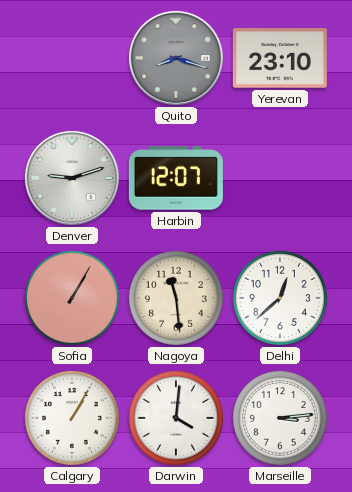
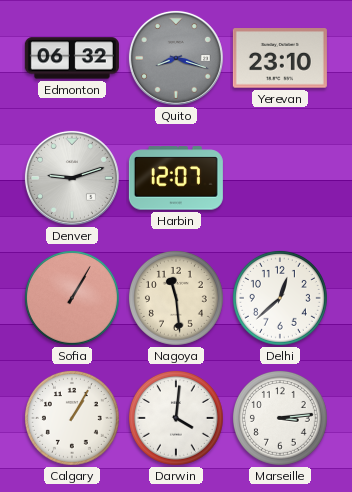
Edmonton: none -> 06:32 (72, 58)
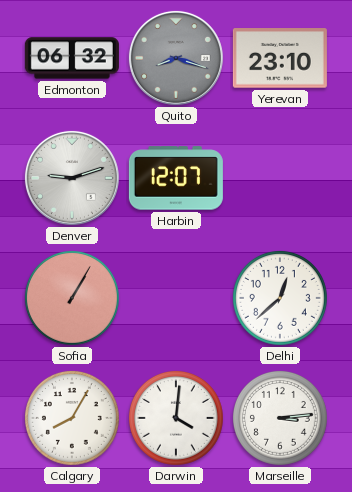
Nagoya: 11:29 -> none (176, 298)
Calgary: 1:05 -> 8:05 (72, 418)
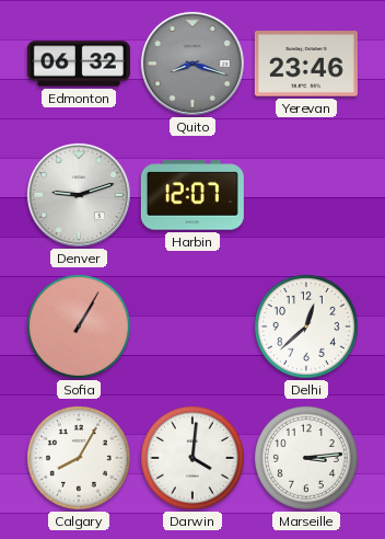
Yerevan: 23:10 -> 23:46 (306, 64)
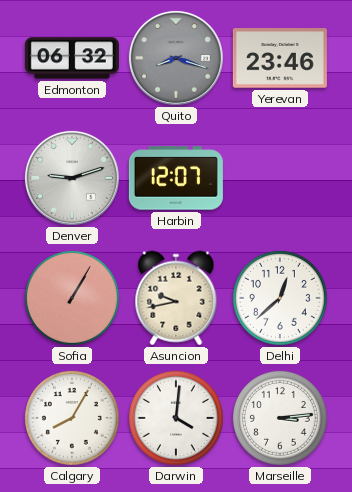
Asuncion: none -> 9:43 (176, 298)
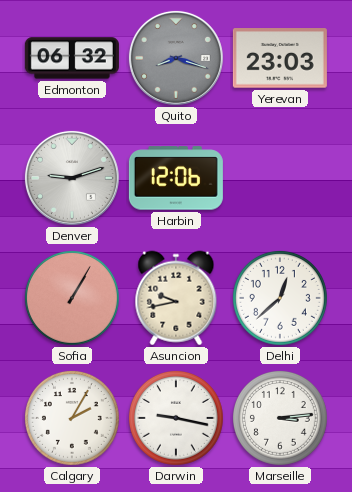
Yerevan: 23:46 -> 23:03 (280, 58)
Harbin: 12:07 -> 12:06 (176, 178)
Calgary: 8:05 -> 2:05 (72, 418)
Darwin: 4:01 -> 9:17 (176, 418)
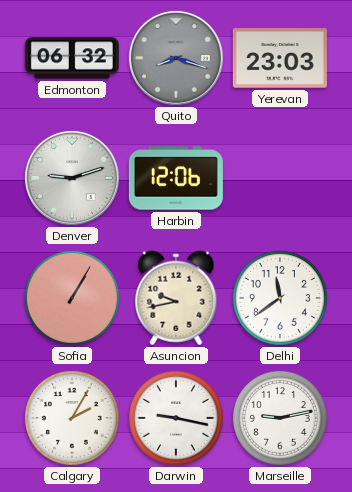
Delhi: 12:38 -> 11:39 (280, 298)
Marseille: 3:14 -> 9:13 (280, 418)
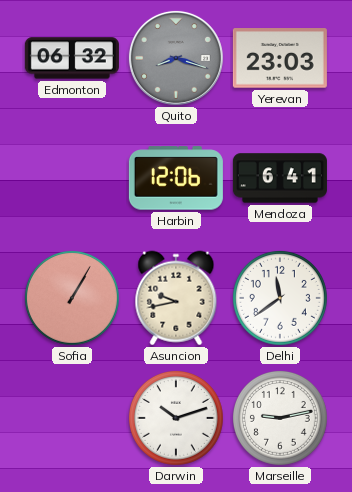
Denver: 9:12 -> none (72, 178)
Mendoza: none -> 6:41 (280, 178)
Calgary: 2:05 -> none (72, 418)
Darwin: 9:17 -> 10:12 (176, 418)
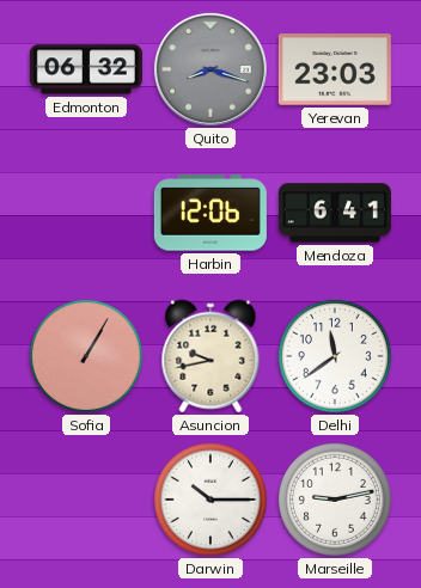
Darwin: 10:12 -> 10:15 (210, 500)
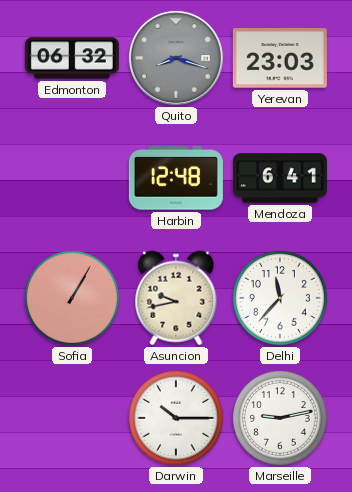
Harbin: 12:06 -> 12:48 (176, 178)
Delhi: 11:39 -> 11:37 (280, 298)
